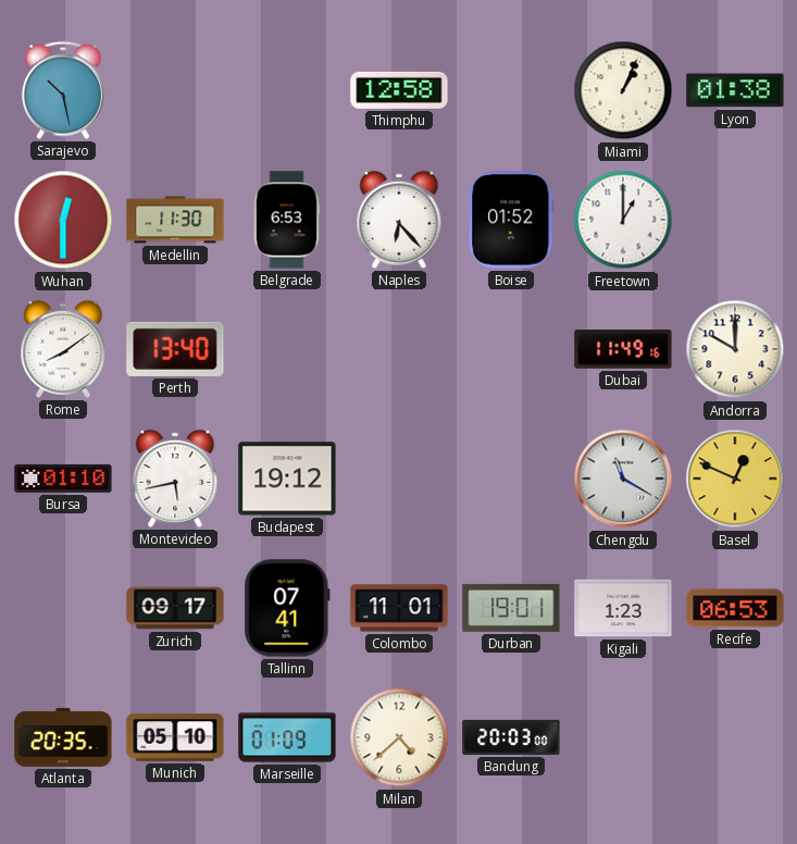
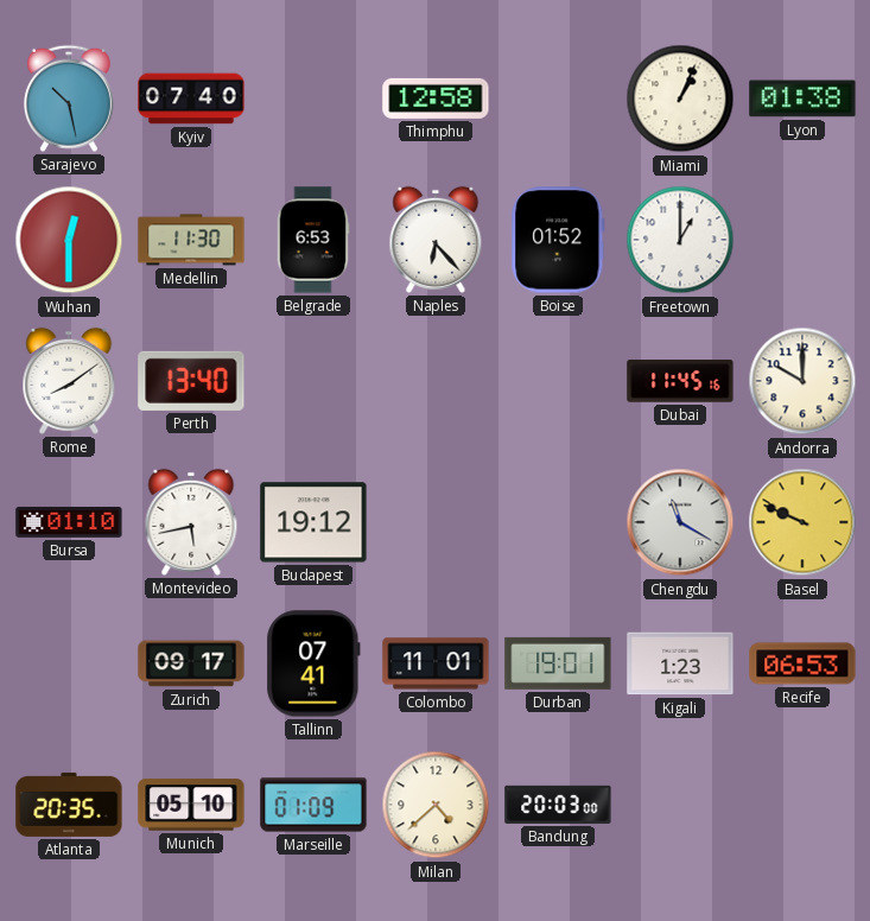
Kyiv: none -> 07:40 (191, 99)
Dubai: 11:49 -> 11:45 (680, 381)
Basel: 12:49 -> 9:49 (802, 522)
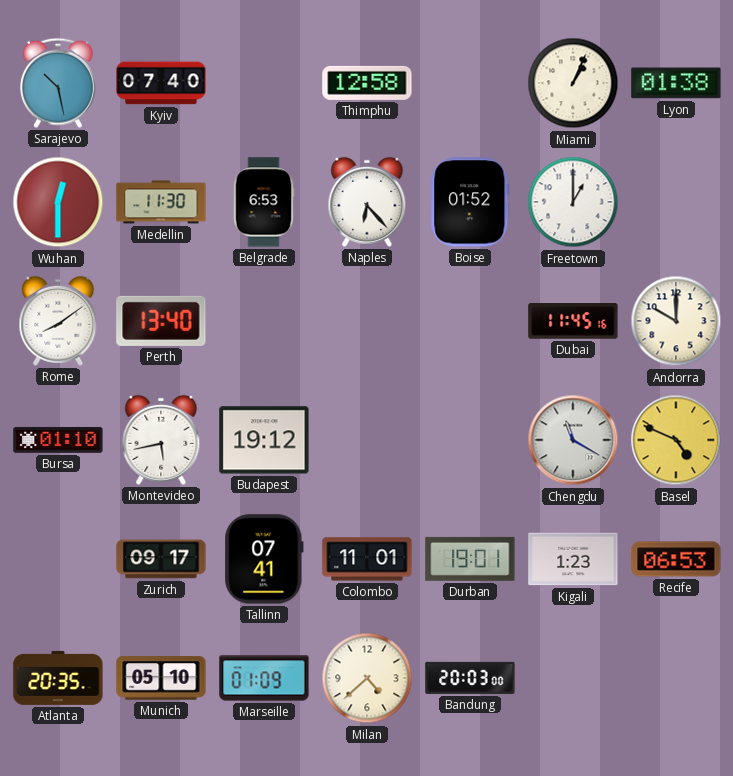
Basel: 9:49 -> 4:49 (676, 440)
